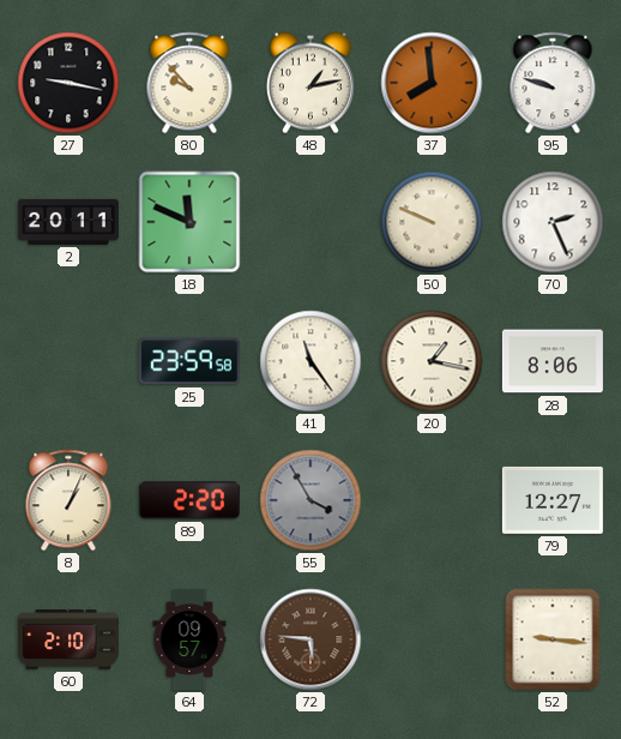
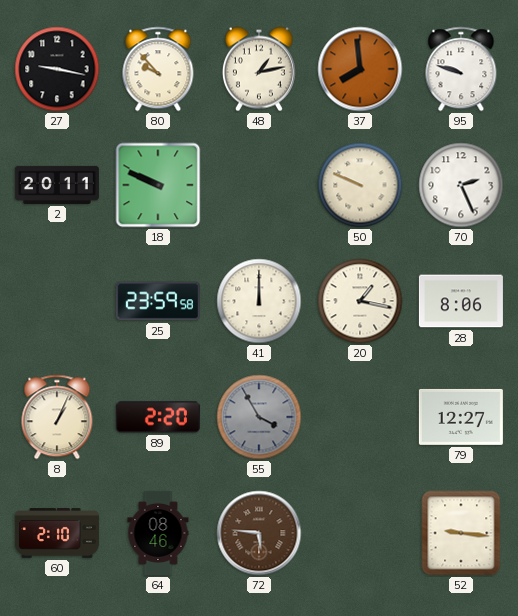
18: 11:49 -> 9:49 (158, 185)
41: 11:24 -> 12:00 (259, 301)
64: 09:57 -> 08:46 (158, 533)
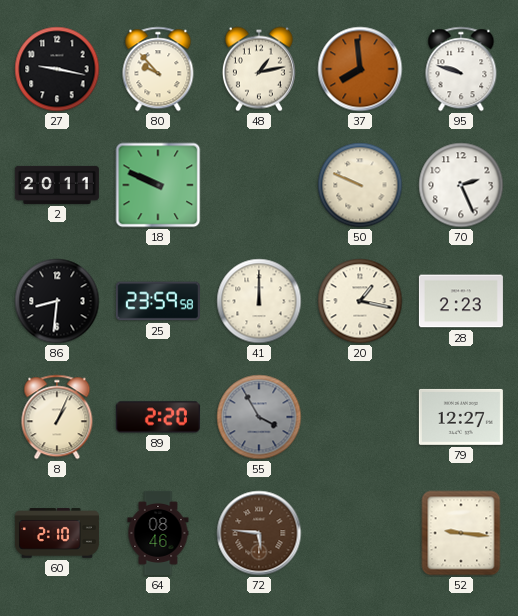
86: none -> 8:31 (57, 301)
28: 8:06 -> 2:23 (461, 301)
